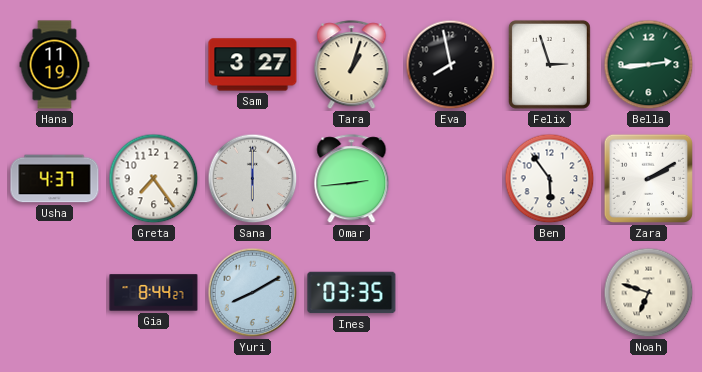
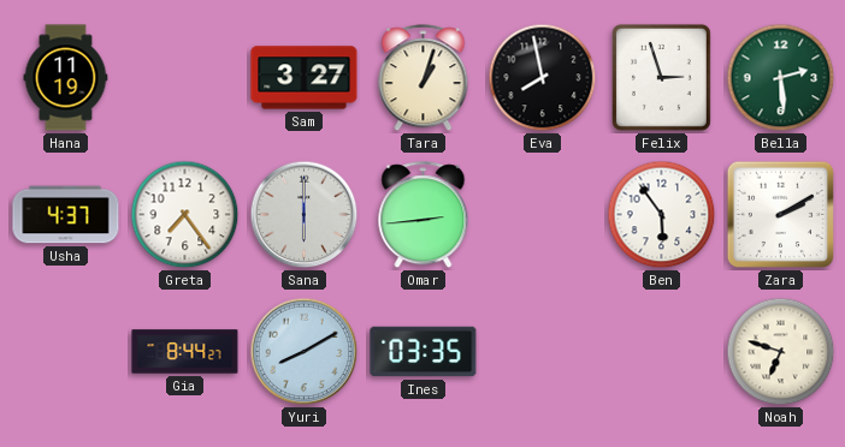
Bella: 2:44 -> 2:29 (781, 78)
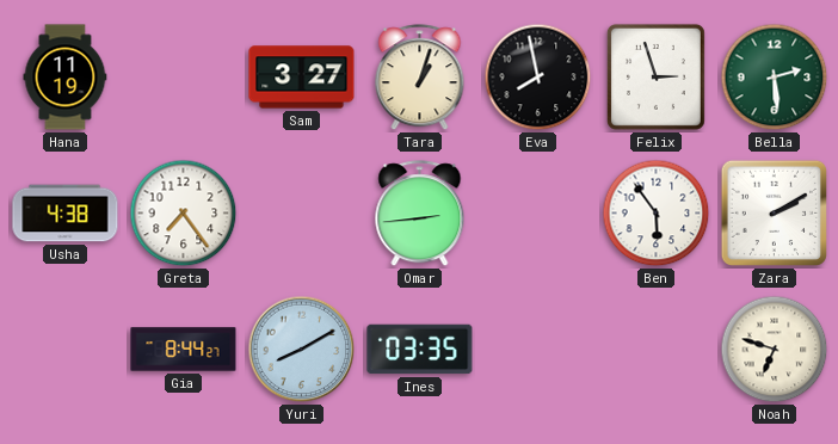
Usha: 4:37 -> 4:38 (66, 214)
Sana: 6:00 -> none (305, 215)
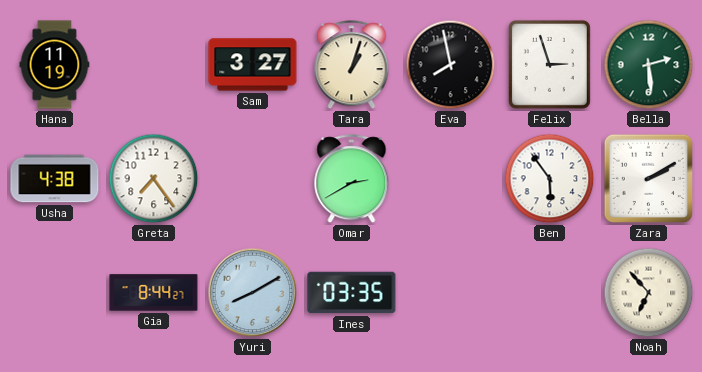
Omar: 2:44 -> 2:40 (352, 179)
Noah: 6:48 -> 6:53 (649, 293)
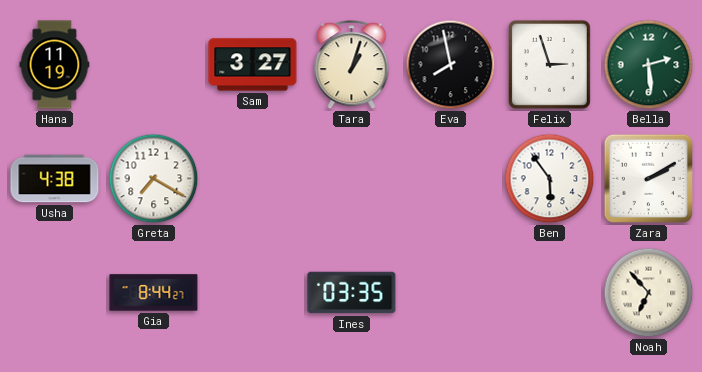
Greta: 7:24 -> 7:20 (154, 179)
Omar: 2:40 -> none (352, 179)
Yuri: 8:10 -> none (253, 293)
